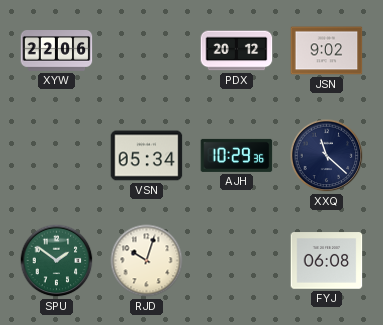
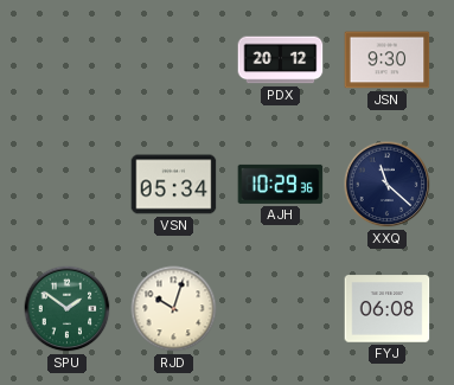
XYW: 22:06 -> none (57, 51)
JSN: 9:02 -> 9:30 (388, 60)
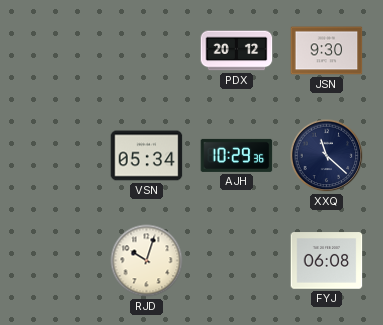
SPU: 1:51 -> none (68, 309)
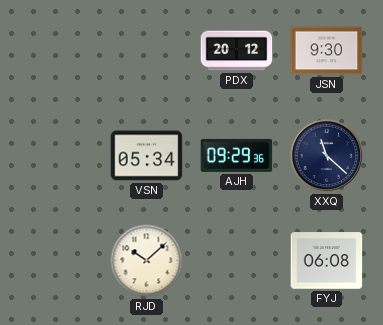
AJH: 10:29 -> 09:29 (237, 155)
RJD: 10:03 -> 10:08 (147, 261)
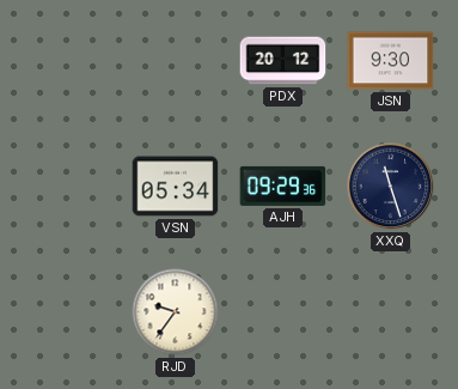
XXQ: 11:22 -> 11:27 (391, 187)
RJD: 10:08 -> 9:36 (176, 312)
FYJ: 06:08 -> none (327, 261)
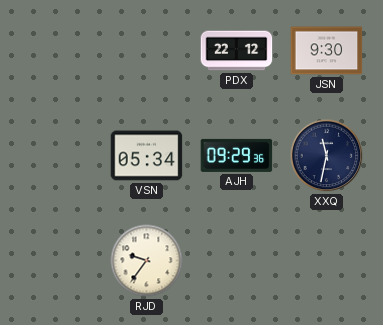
PDX: 20:12 -> 22:12 (237, 51)
XXQ: 11:27 -> 11:32 (327, 156)
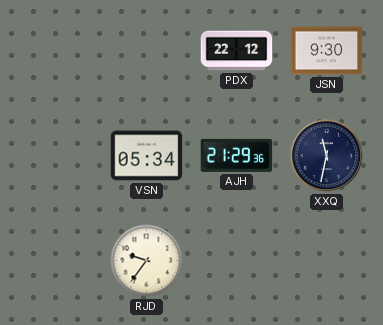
AJH: 09:29 -> 21:29 (237, 155)
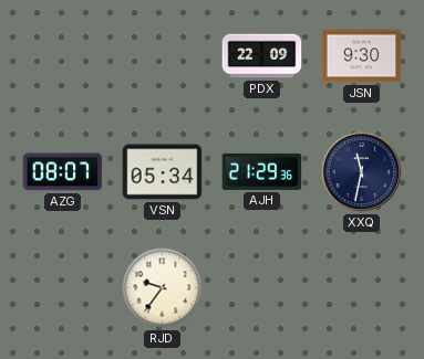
PDX: 22:12 -> 22:09 (262, 56)
AZG: none -> 08:07 (63, 172)
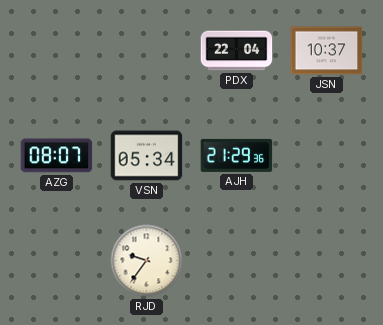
PDX: 22:09 -> 22:04 (237, 51)
JSN: 9:30 -> 10:37 (327, 51)
XXQ: 11:32 -> none (362, 172)
